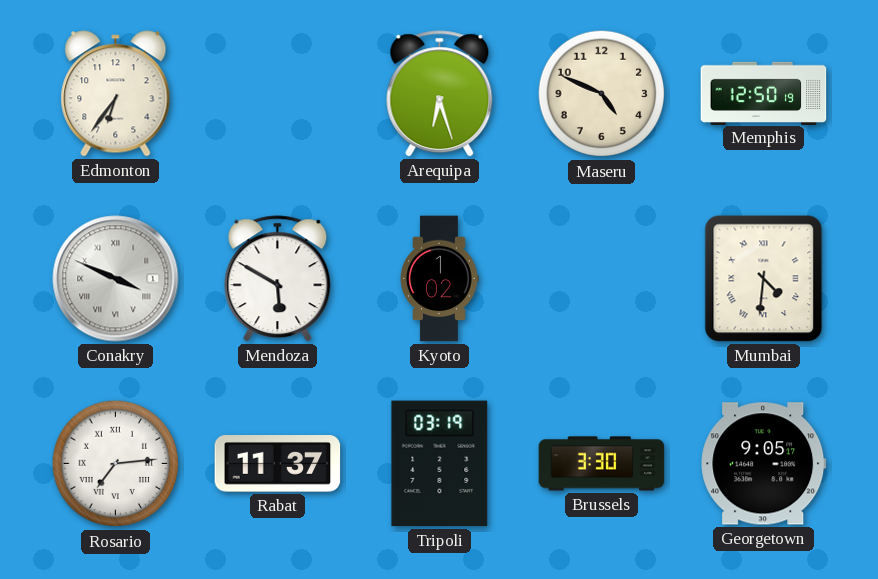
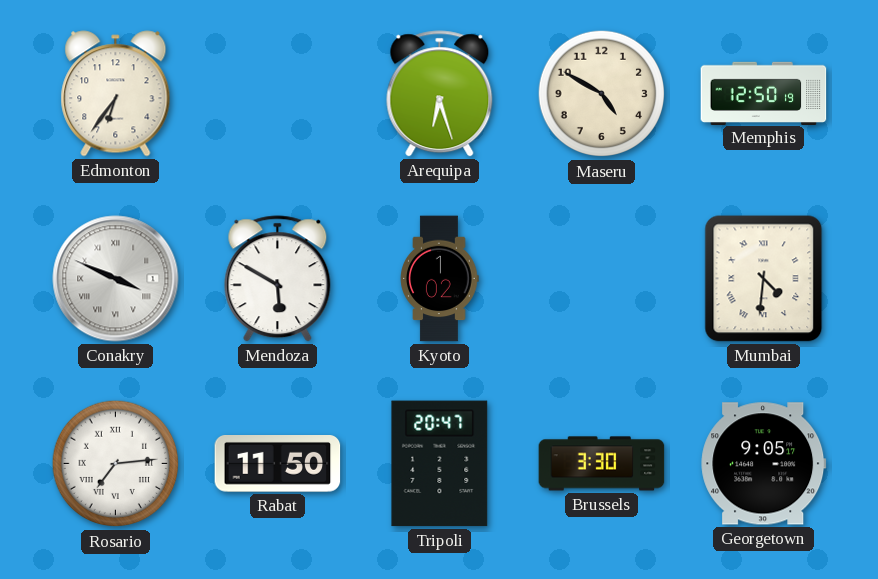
Maseru: 4:49 -> 4:50 (602, 94)
Rabat: 11:37 -> 11:50 (278, 464)
Tripoli: 03:19 -> 20:47 (440, 464)
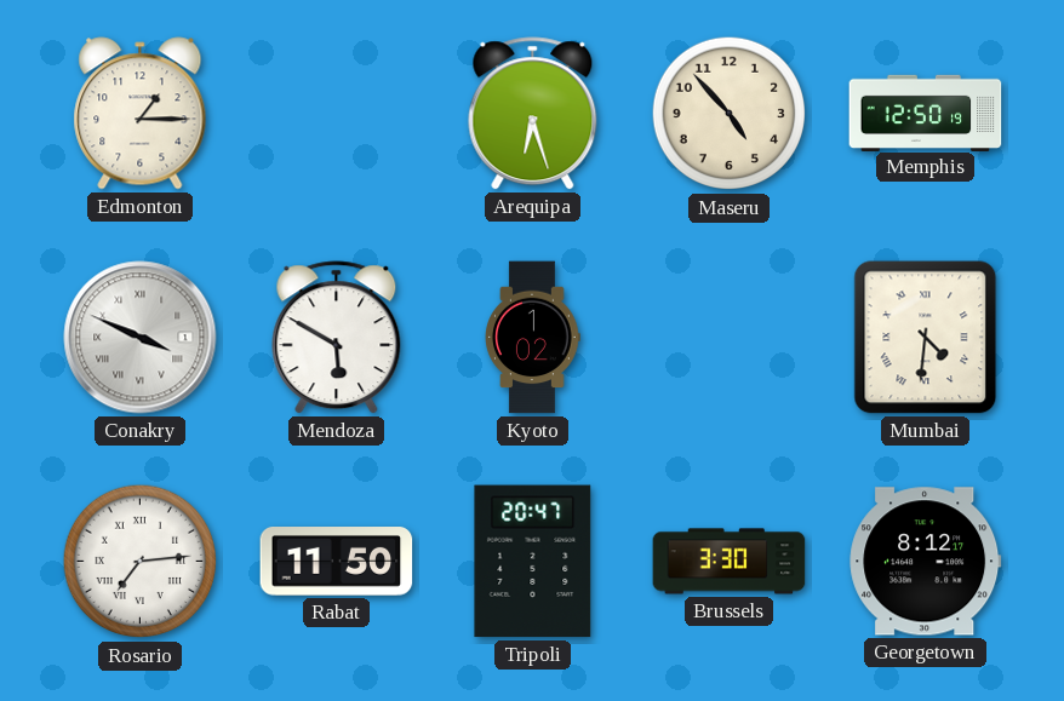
Edmonton: 6:36 -> 1:15 (141, 114)
Maseru: 4:50 -> 4:53 (730, 114)
Georgetown: 9:05 -> 8:12 (926, 562)
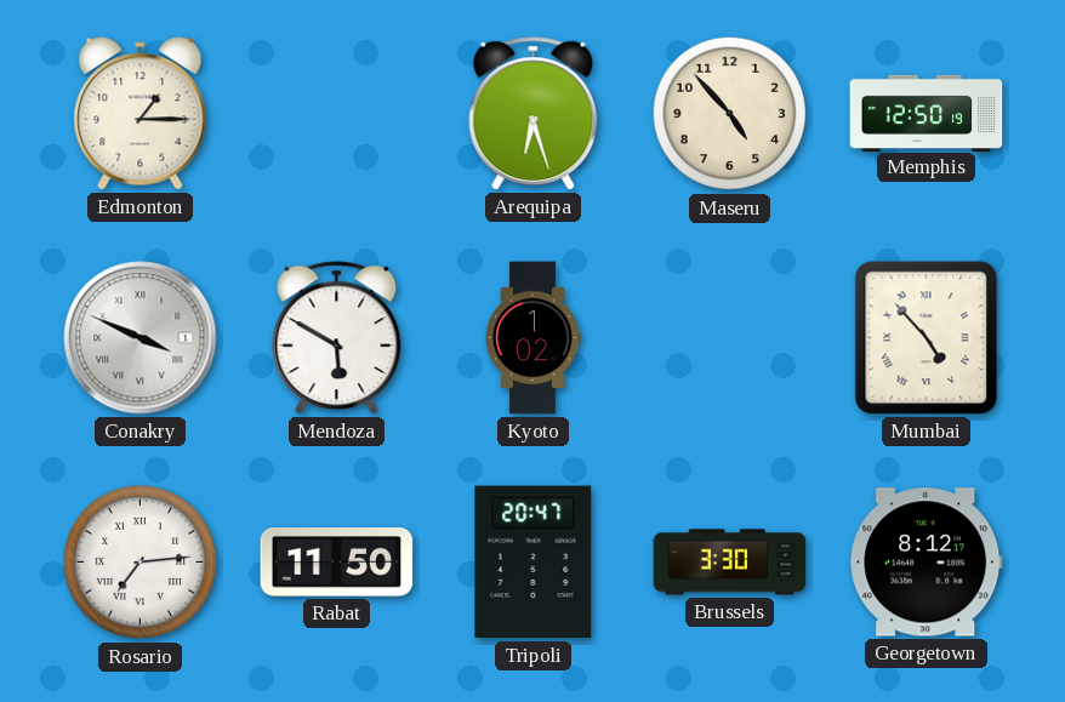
Mumbai: 4:31 -> 4:53 (927, 338)
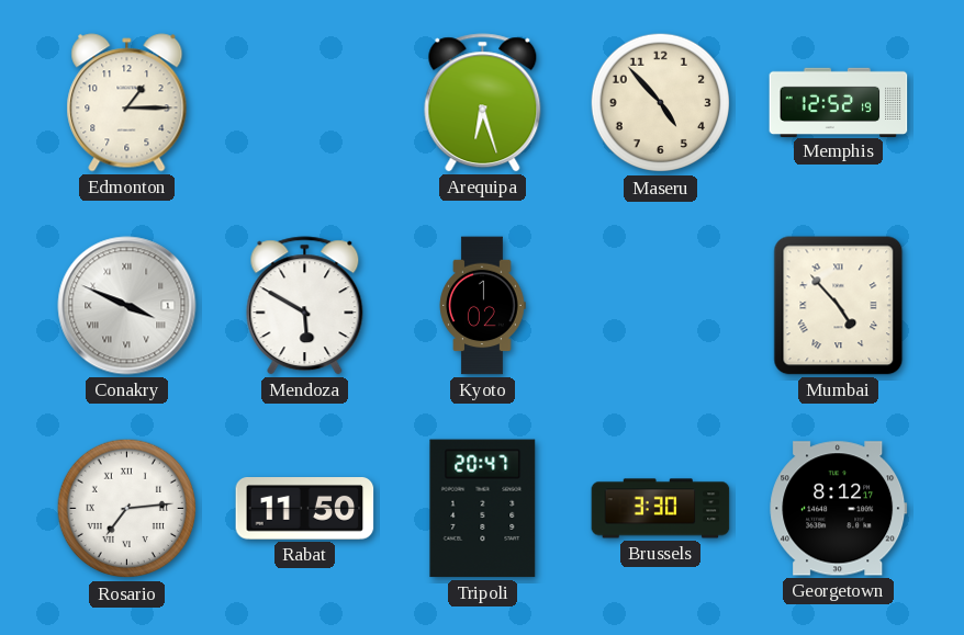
Memphis: 12:50 -> 12:52 (839, 102)
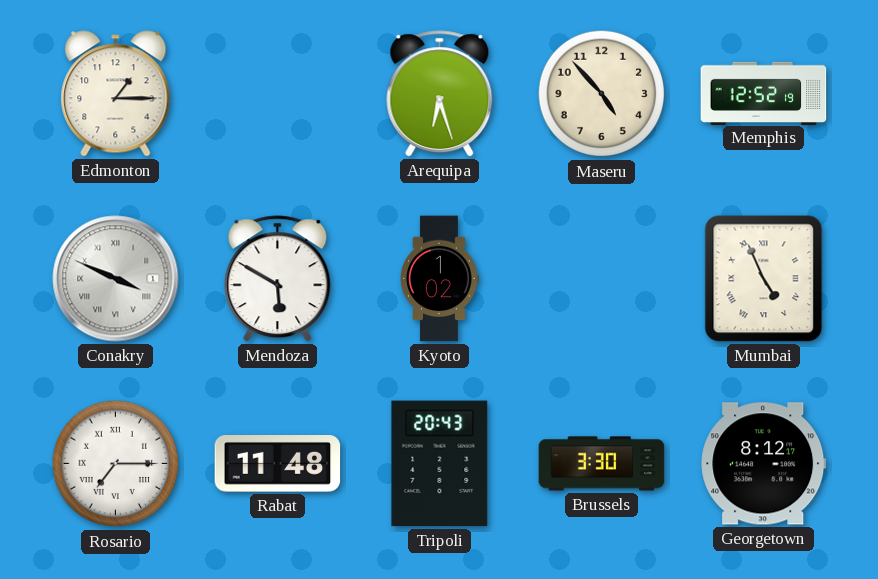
Mumbai: 4:53 -> 4:56 (764, 279)
Rosario: 7:14 -> 7:15 (116, 464)
Rabat: 11:50 -> 11:48 (278, 464)
Tripoli: 20:47 -> 20:43 (440, 464)
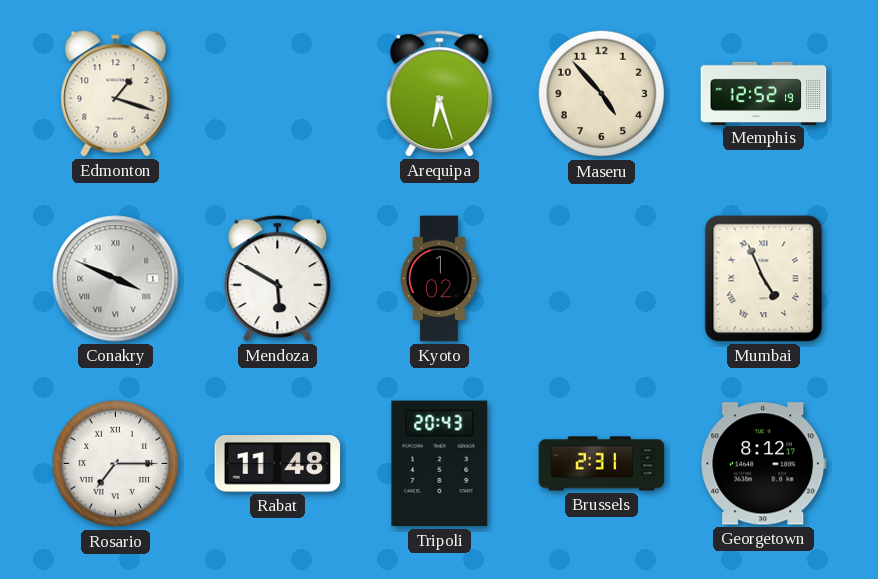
Edmonton: 1:15 -> 1:18 (116, 94)
Brussels: 3:30 -> 2:31 (602, 464)
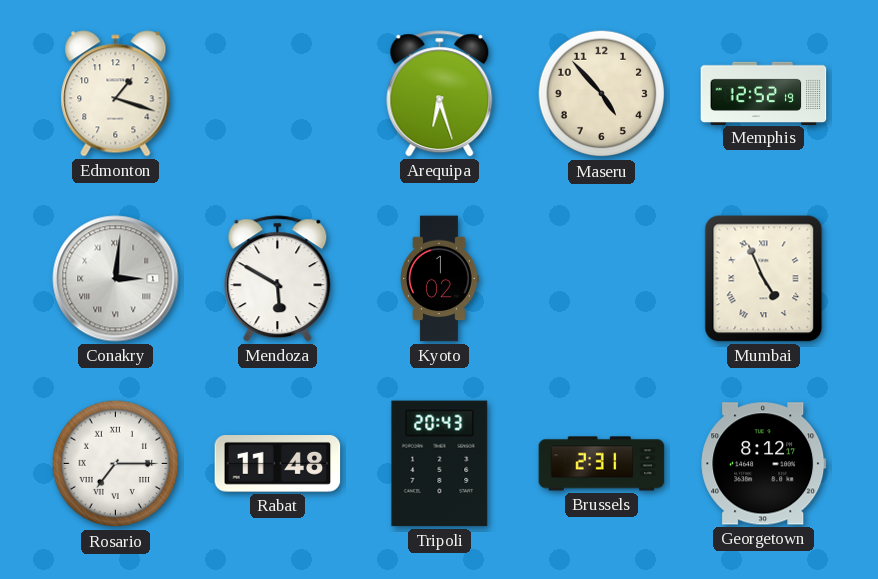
Conakry: 3:49 -> 3:01 (116, 279)
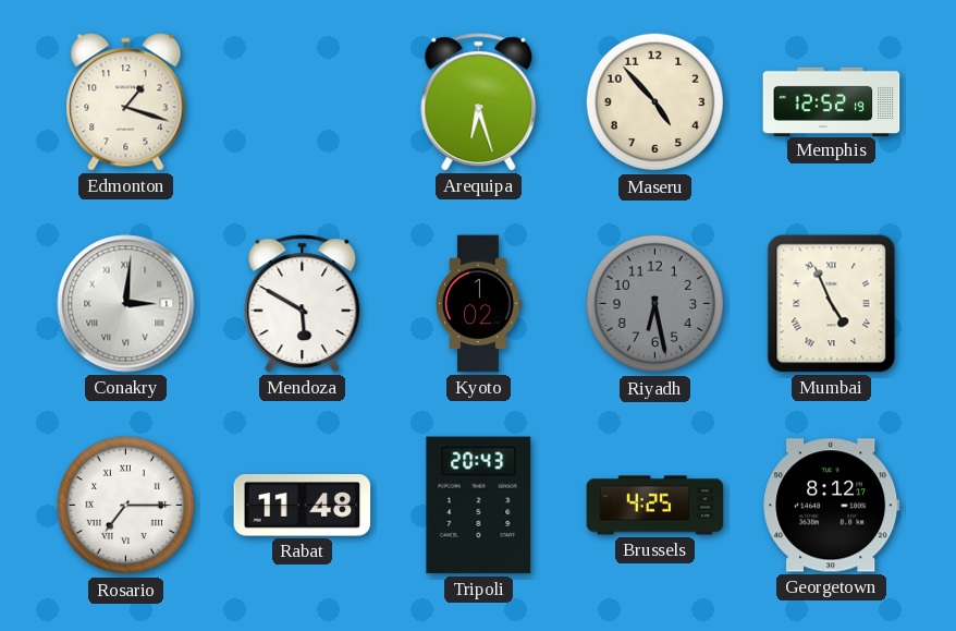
Riyadh: none -> 6:28 (655, 304)
Brussels: 2:31 -> 4:25 (655, 506)
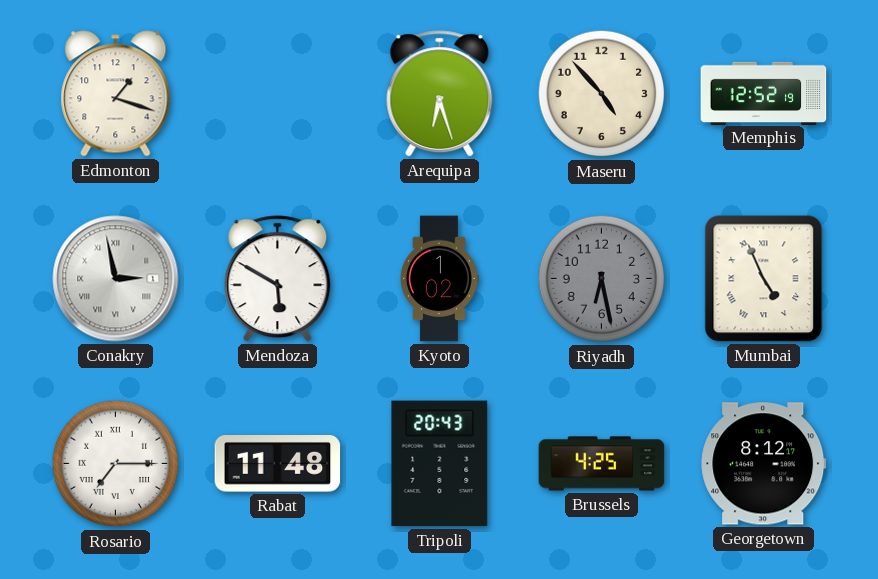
Conakry: 3:01 -> 2:58 (116, 279)
